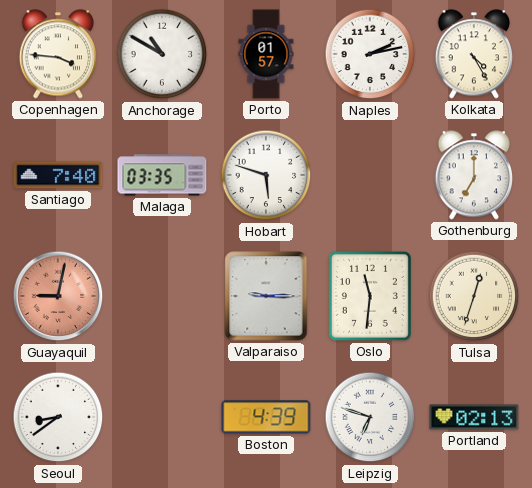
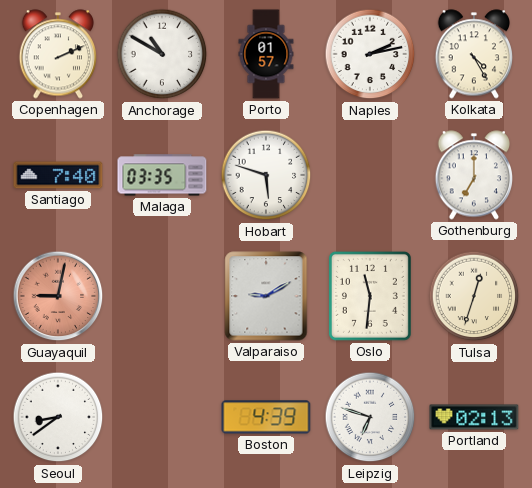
Copenhagen: 3:46 -> 2:11 (57, 54)
Valparaiso: 9:15 -> 9:10 (266, 296)
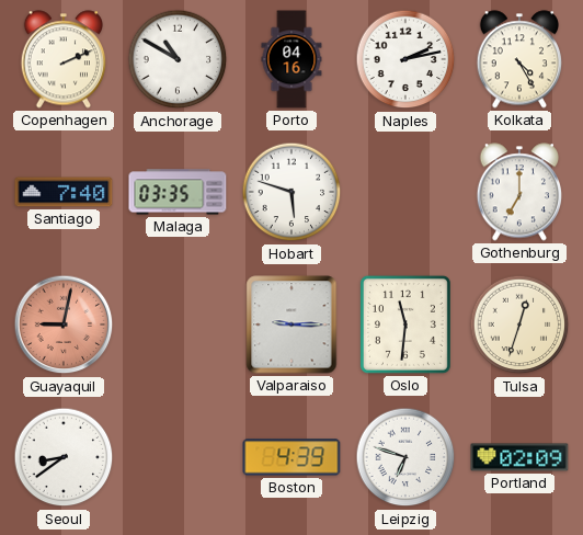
Porto: 01:57 -> 04:16 (291, 59)
Valparaiso: 9:10 -> 9:15 (291, 325)
Portland: 02:13 -> 02:09 (519, 457)
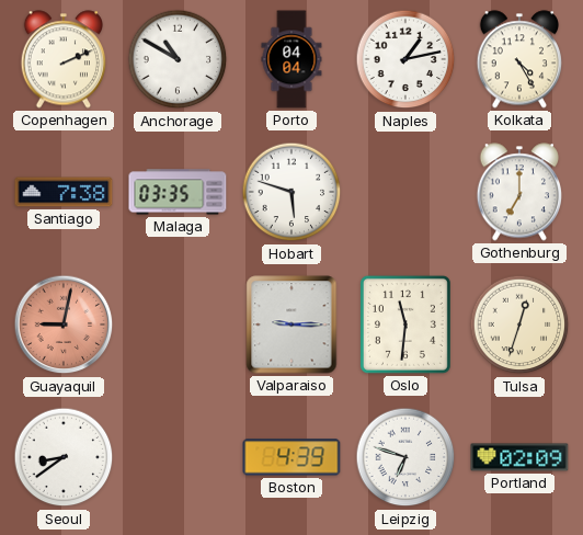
Porto: 04:16 -> 04:04 (291, 59)
Naples: 2:13 -> 1:13 (405, 59)
Santiago: 7:40 -> 7:38 (64, 192)
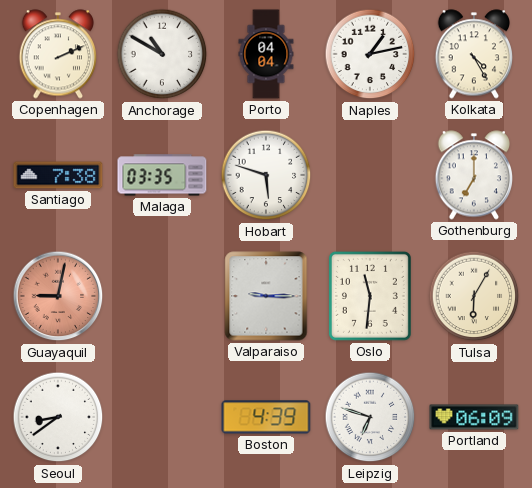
Tulsa: 12:33 -> 6:05 (474, 296)
Portland: 02:09 -> 06:09 (474, 417)
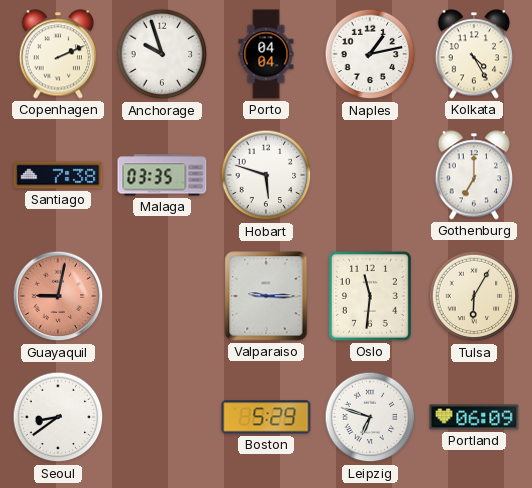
Anchorage: 10:50 -> 9:57 (162, 54)
Boston: 4:39 -> 5:29 (266, 417)
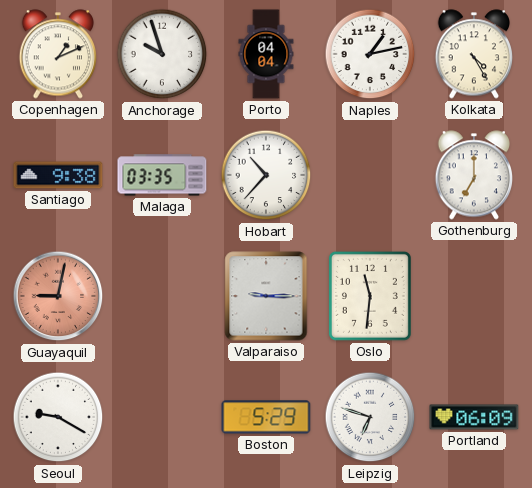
Copenhagen: 2:11 -> 1:11 (57, 54)
Santiago: 7:38 -> 9:38 (58, 175)
Hobart: 5:48 -> 10:37 (266, 175)
Tulsa: 6:05 -> none (474, 296)
Seoul: 8:39 -> 9:20 (58, 417)
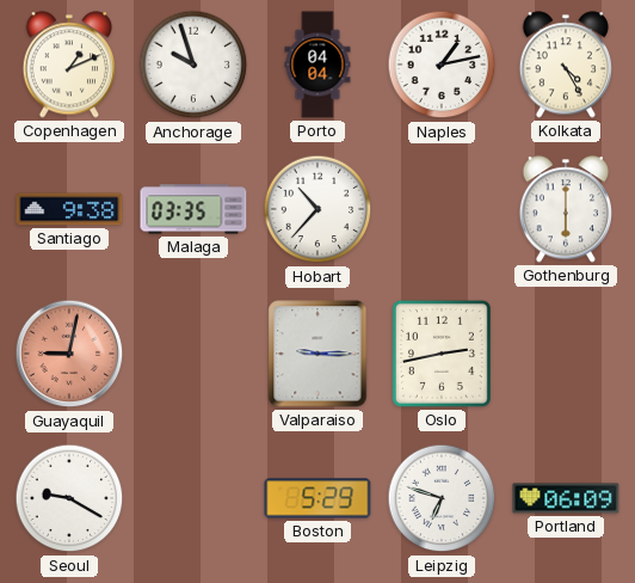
Gothenburg: 7:00 -> 6:00 (565, 209)
Oslo: 11:31 -> 2:43 (442, 354)
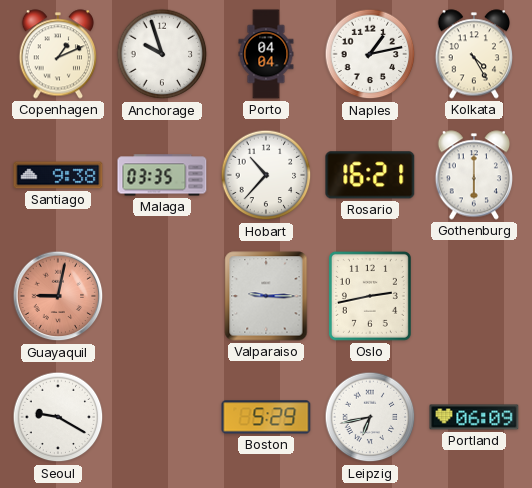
Rosario: none -> 16:21 (370, 175)
Leipzig: 6:48 -> 6:43 (370, 417)
